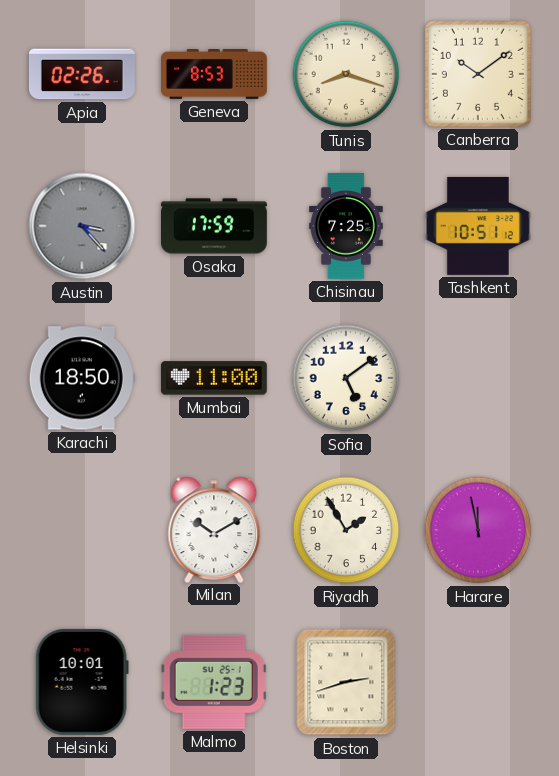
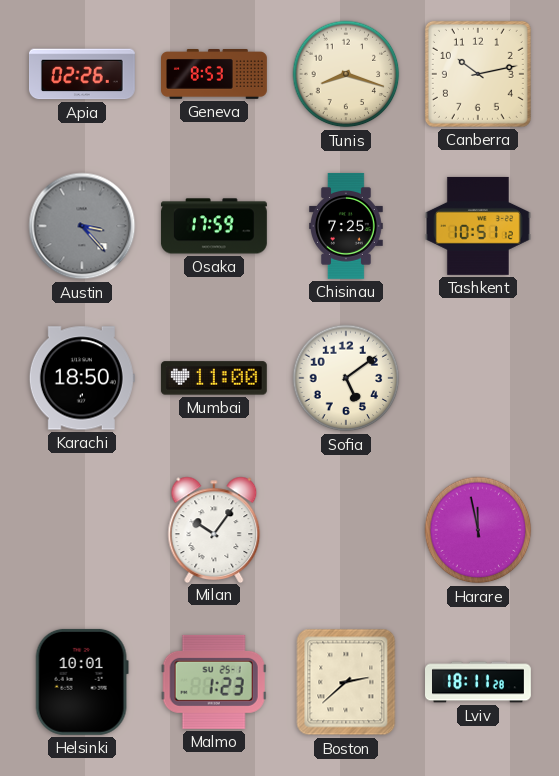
Canberra: 10:09 -> 10:13 (478, 74)
Milan: 10:10 -> 10:06 (214, 529)
Riyadh: 1:55 -> none (346, 530)
Boston: 2:42 -> 2:38 (346, 682)
Lviv: none -> 18:11 (479, 682)
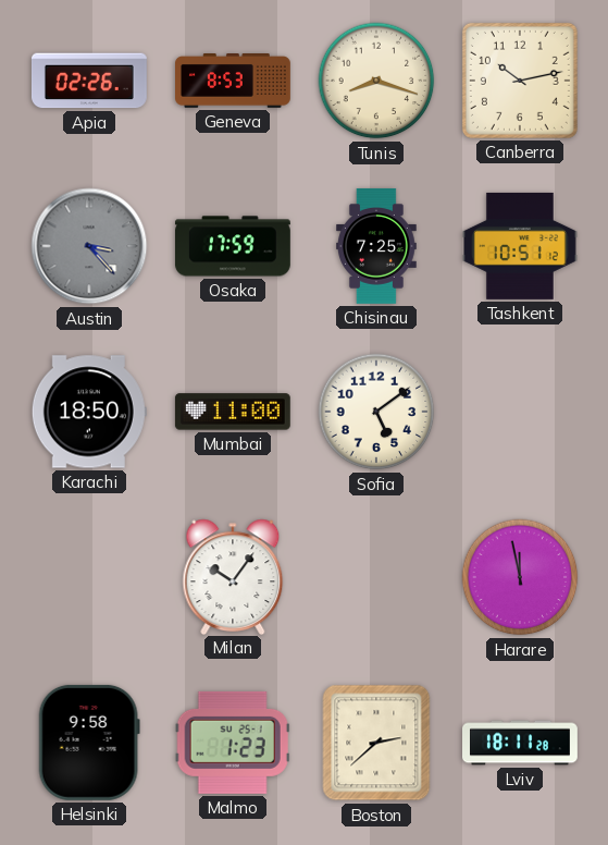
Helsinki: 10:01 -> 9:58 (89, 743)
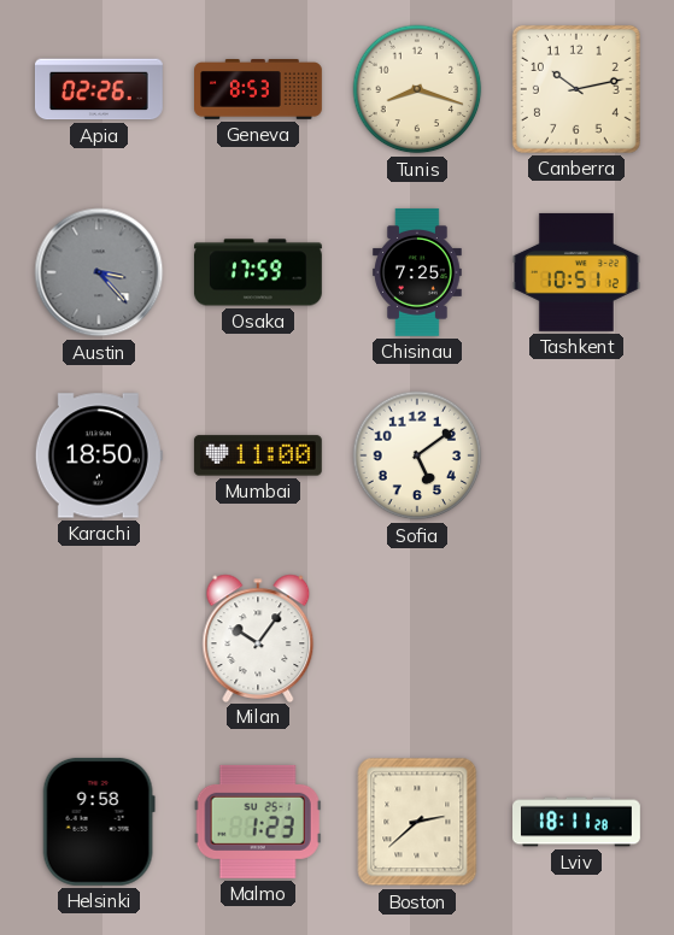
Harare: 11:58 -> none (520, 577)
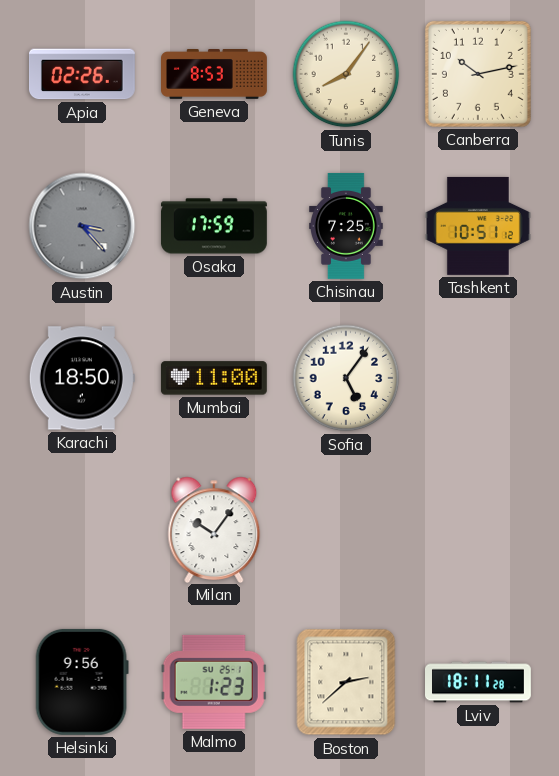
Tunis: 8:18 -> 8:06 (346, 74)
Sofia: 5:09 -> 5:06 (346, 378)
Helsinki: 9:58 -> 9:56 (82, 682)
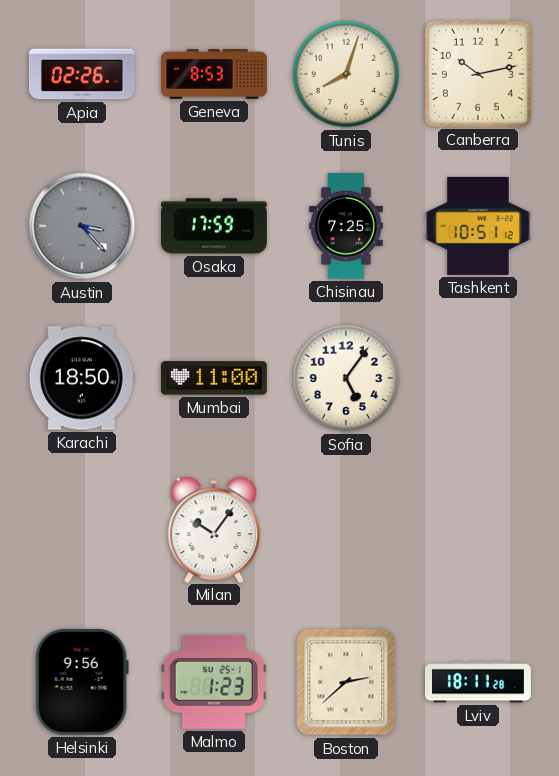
Tunis: 8:06 -> 8:03 (346, 74)
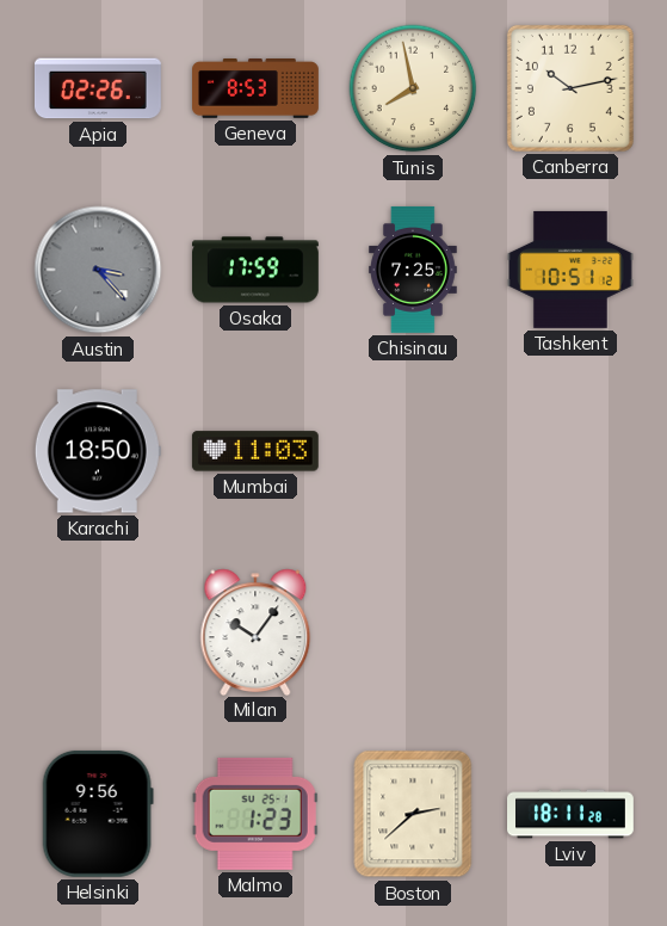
Tunis: 8:03 -> 7:58 (413, 88)
Mumbai: 11:00 -> 11:03 (255, 451)
Sofia: 5:06 -> none (346, 378)
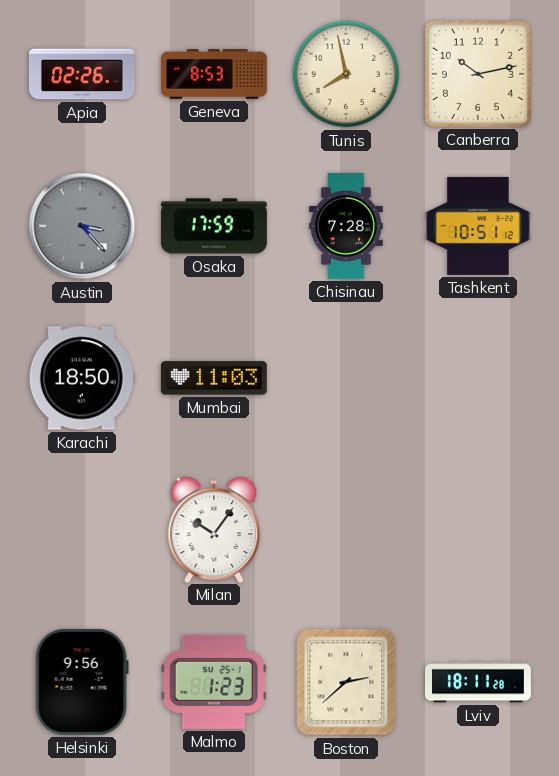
Chisinau: 7:25 -> 7:28 (347, 226)
